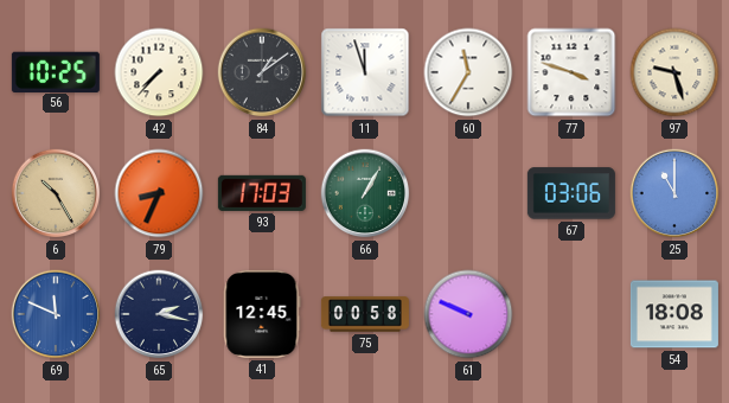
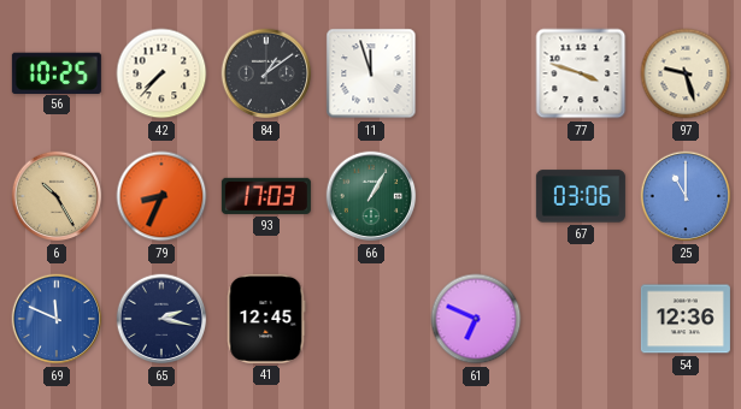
60: 11:35 -> none (468, 72)
75: 00:58 -> none (365, 314)
61: 9:49 -> 6:49 (476, 319)
54: 18:08 -> 12:36 (686, 319)
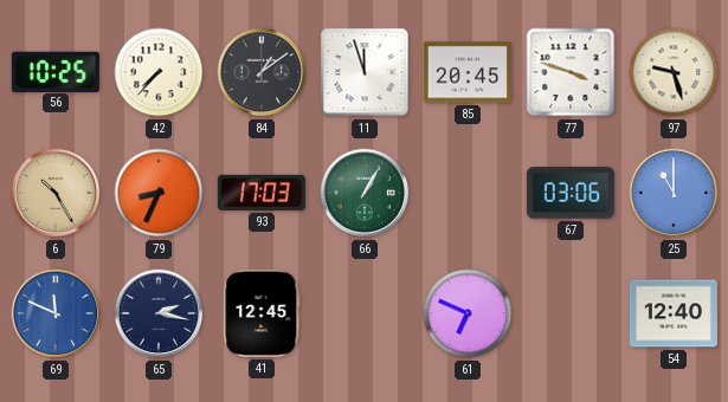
85: none -> 20:45 (468, 72)
54: 12:36 -> 12:40 (674, 313)
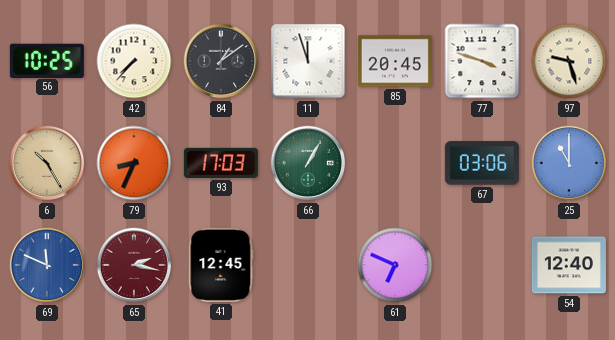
65 dial: navy -> burgundy (134, 265)
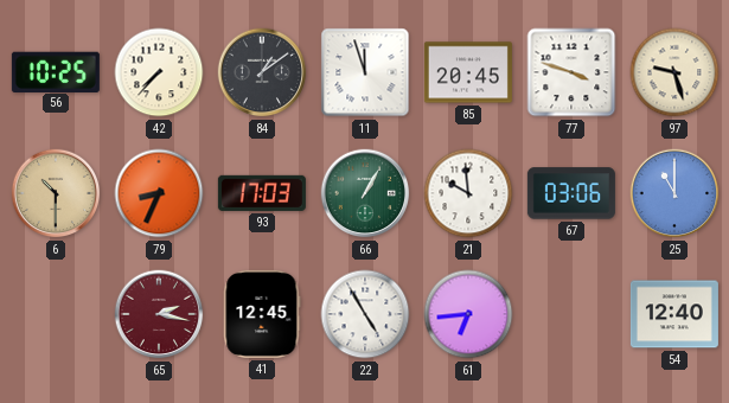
6: 10:25 -> 10:30 (56, 193)
21: none -> 9:59 (468, 193)
69: 11:49 -> none (47, 265)
22: none -> 4:55 (365, 314)
61: 6:49 -> 6:44 (468, 314)
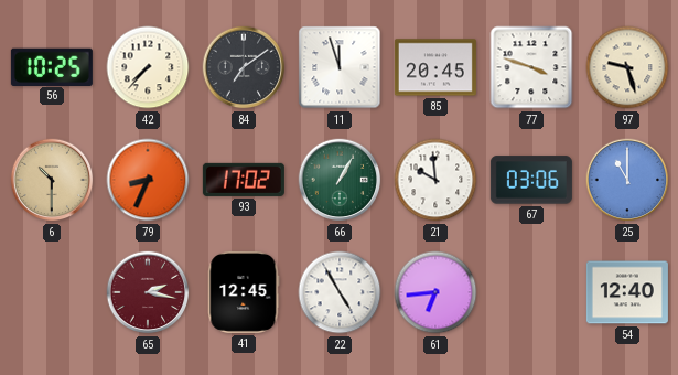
84: 1:09 -> 7:09 (244, 67)
93: 17:03 -> 17:02 (244, 180)
